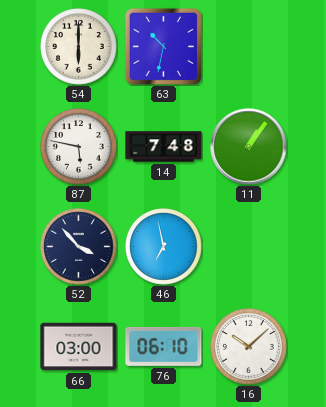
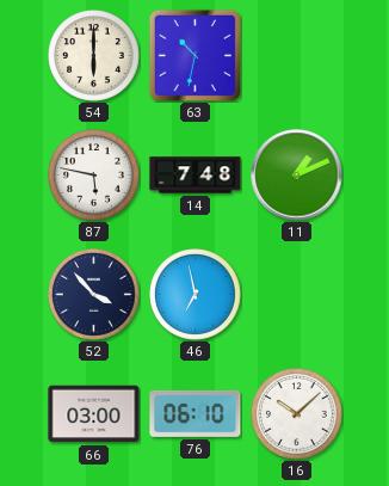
11: 1:06 -> 1:11 (297, 176)
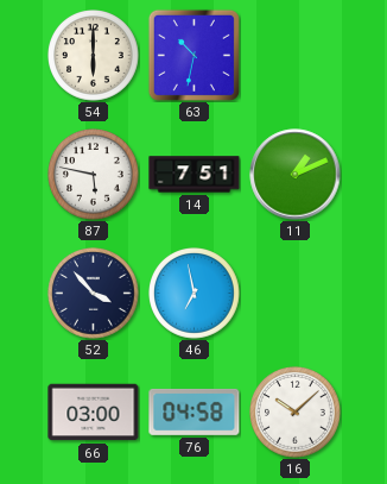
14: 7:48 -> 7:51 (195, 175)
76: 06:10 -> 04:58 (195, 411)
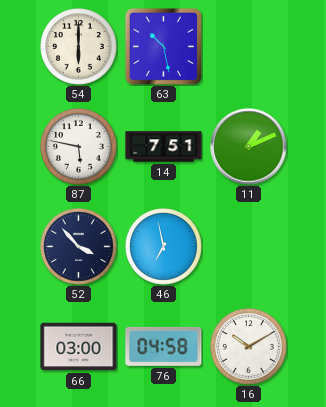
63: 10:32 -> 10:28 (163, 46)
16: 10:08 -> 10:10 (249, 347)
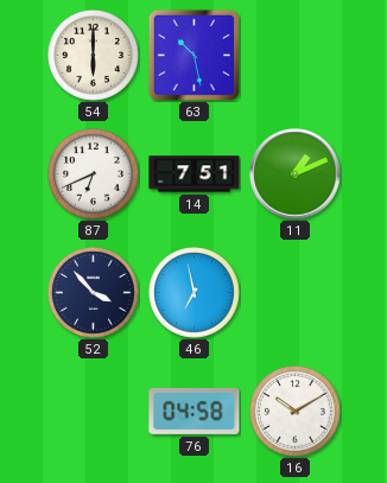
87: 5:47 -> 6:41 (94, 174)
66: 03:00 -> none (79, 347)
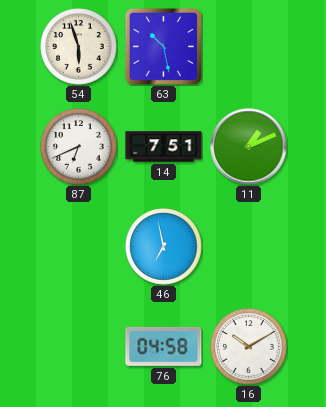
54: 6:00 -> 5:57 (79, 47)
52: 3:53 -> none (94, 293)
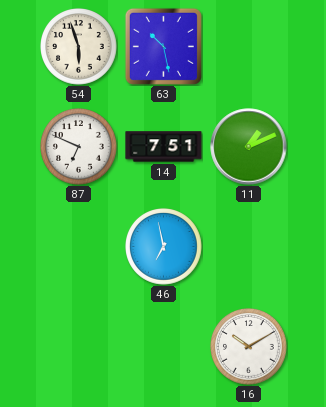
87: 6:41 -> 6:49 (79, 147)
76: 04:58 -> none (164, 346)
